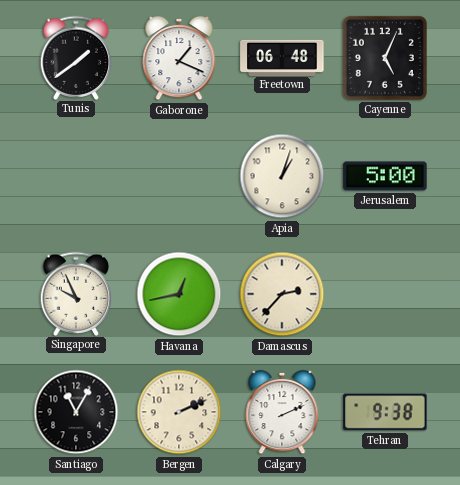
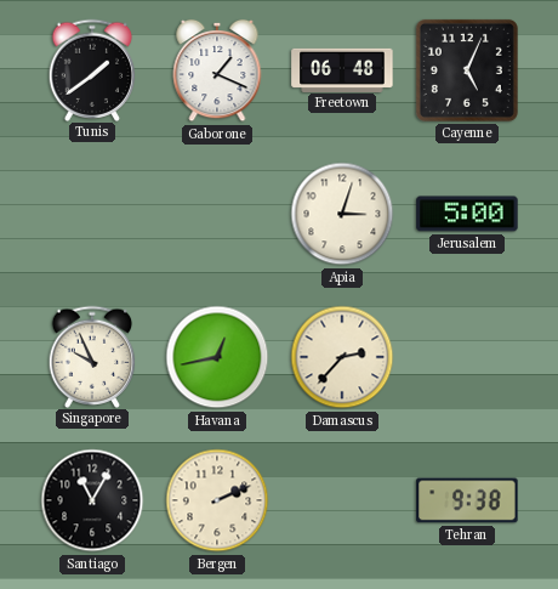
Apia: 1:03 -> 3:03 (342, 214)
Calgary: 2:11 -> none (282, 412)
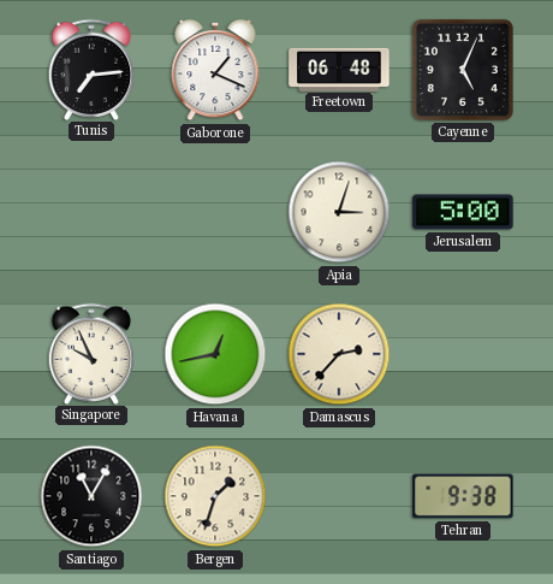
Tunis: 1:39 -> 7:14 (91, 69)
Bergen: 2:11 -> 1:33 (215, 496)
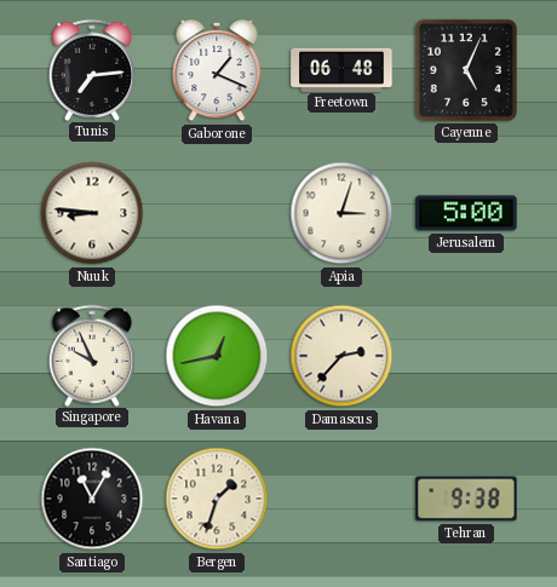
Nuuk: none -> 8:46 (92, 213)
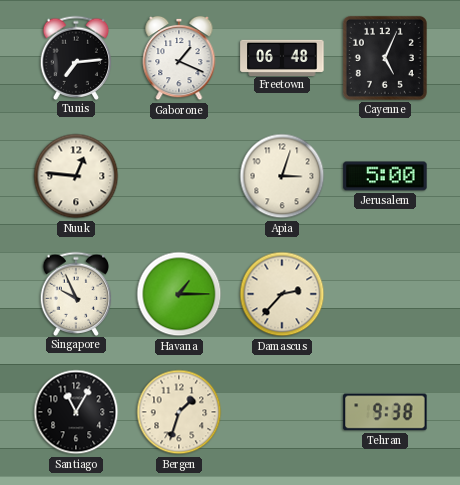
Nuuk: 8:46 -> 12:46 (76, 176)
Havana: 12:43 -> 1:15 (179, 294)
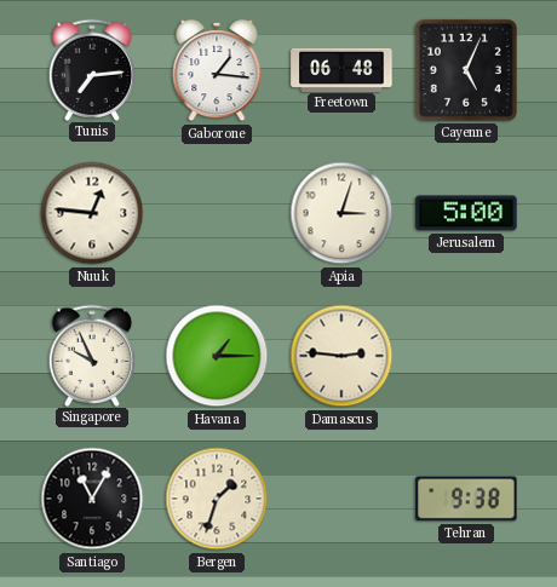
Gaborone: 1:19 -> 1:16 (217, 70)
Damascus: 2:37 -> 2:46 (341, 356)
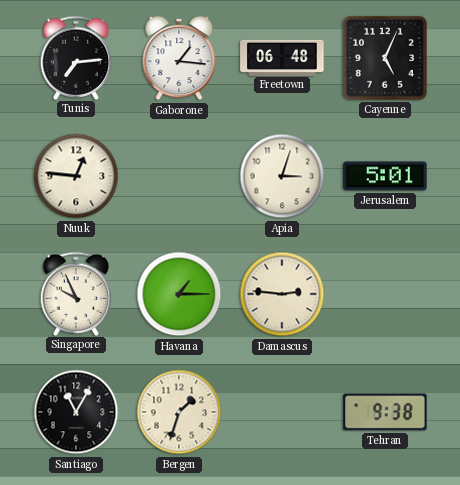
Jerusalem: 5:00 -> 5:01 (385, 176)
